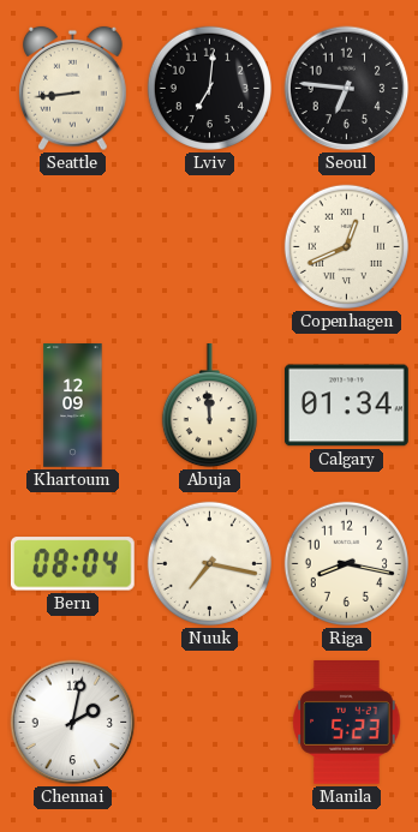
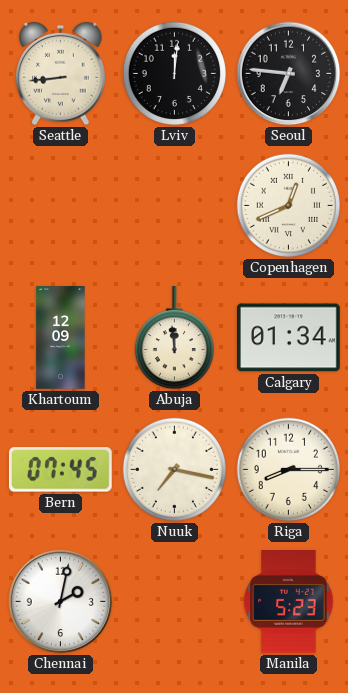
Lviv: 7:01 -> 12:01 (174, 73)
Bern: 08:04 -> 07:45 (60, 470)
Riga: 8:17 -> 8:15 (288, 469)
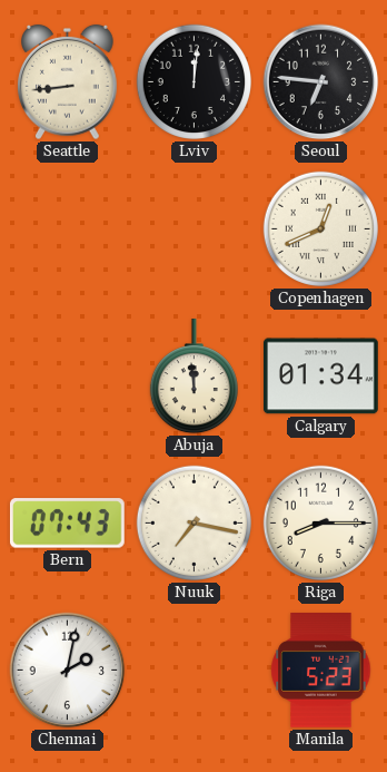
Khartoum: 12:09 -> none (61, 338)
Bern: 07:45 -> 07:43 (67, 524)
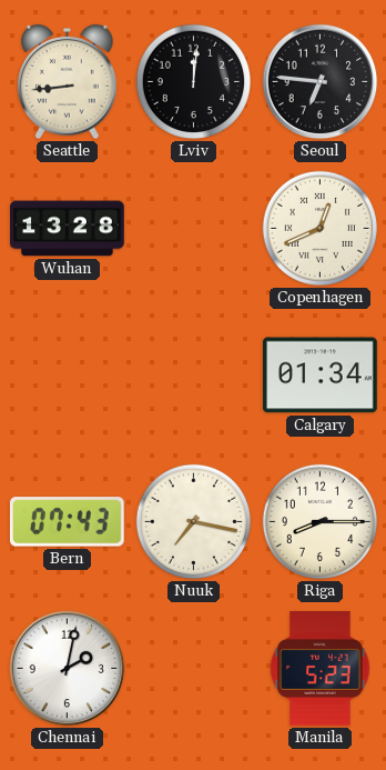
Wuhan: none -> 13:28 (68, 229)
Abuja: 11:59 -> none (193, 378)
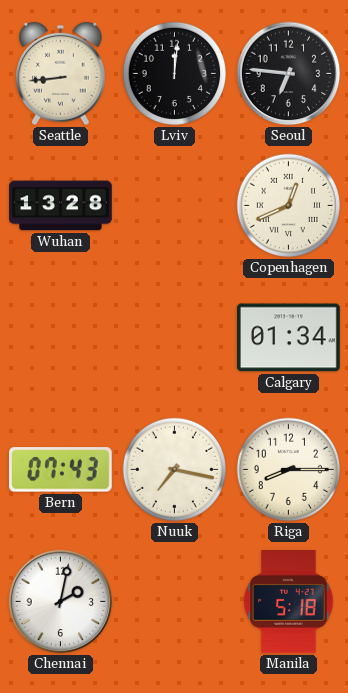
Manila: 5:23 -> 5:18 (289, 602)
